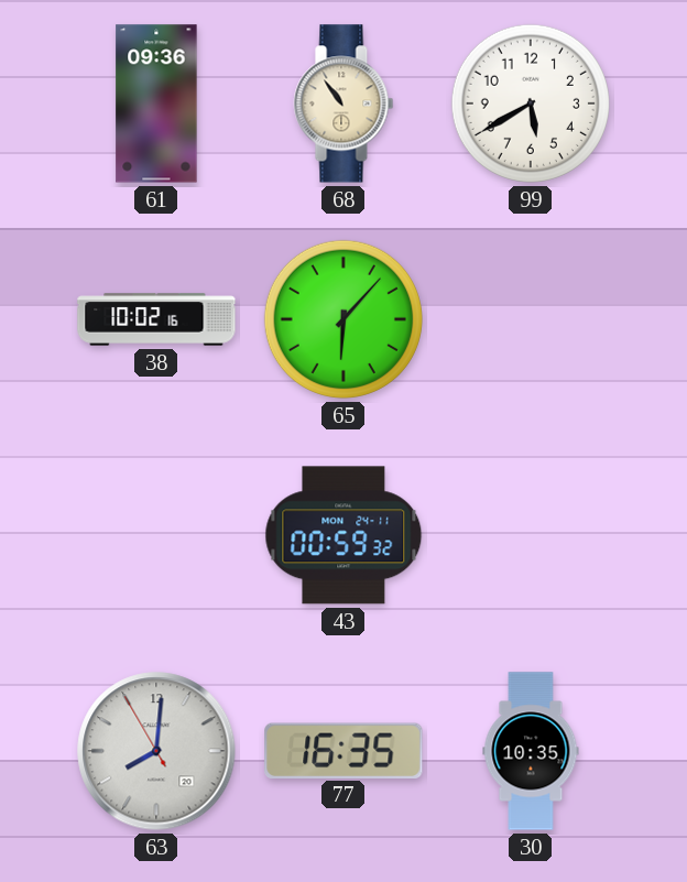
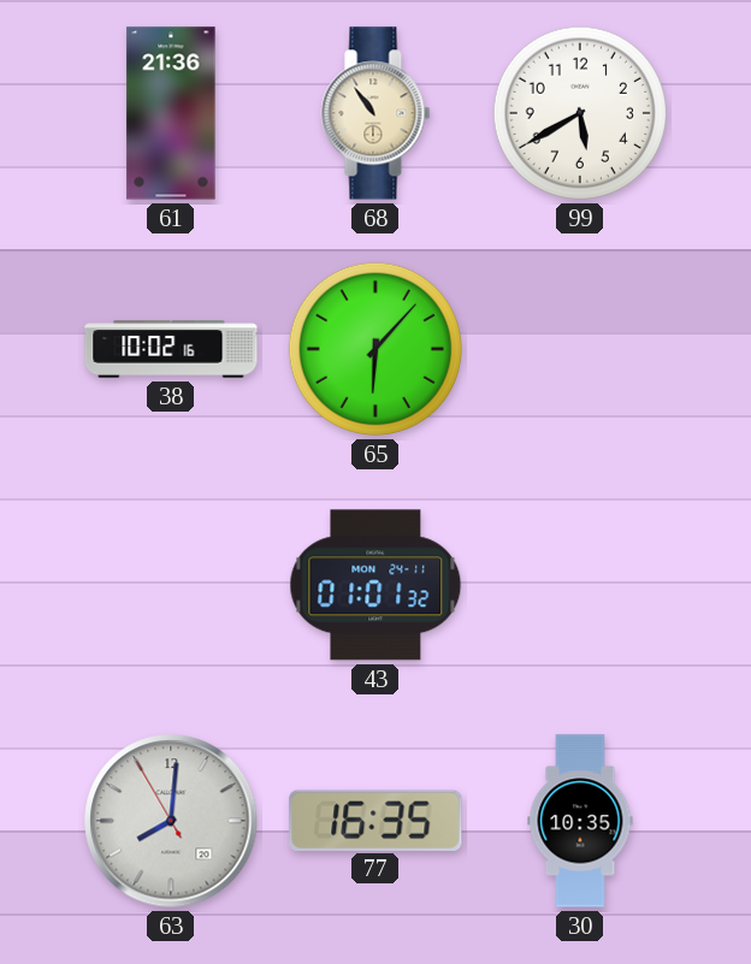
61: 09:36 -> 21:36 (171, 113)
43: 00:59 -> 01:01 (375, 585)
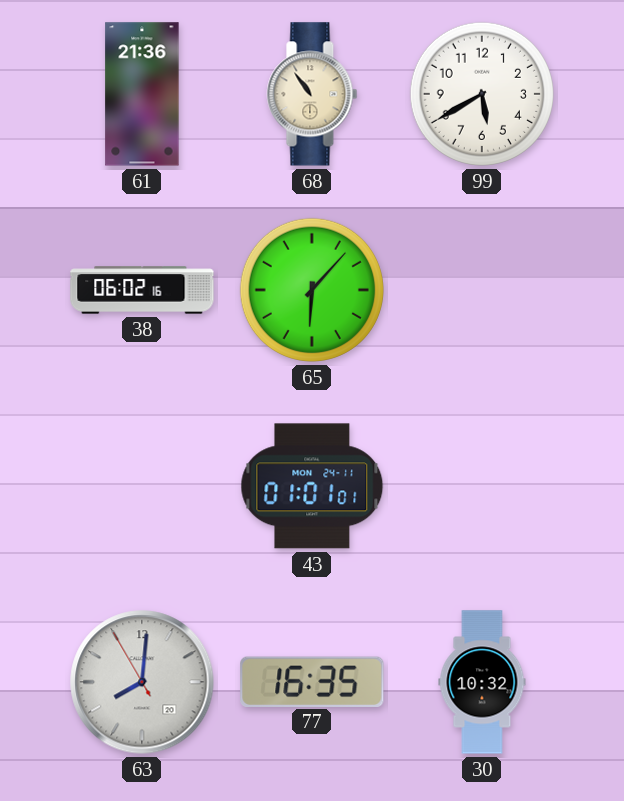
38: 10:02 -> 06:02 (142, 290)
43: 01:01:32 -> 01:01:01 (312, 486)
30: 10:35 -> 10:32 (482, 682)
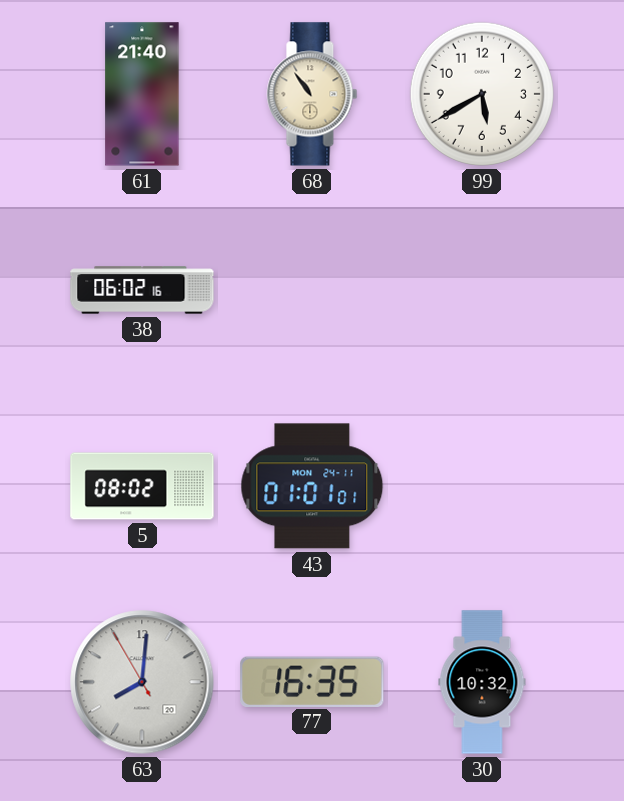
61: 21:36 -> 21:40 (142, 94)
65: 6:07 -> none (312, 290)
5: none -> 08:02 (142, 486)
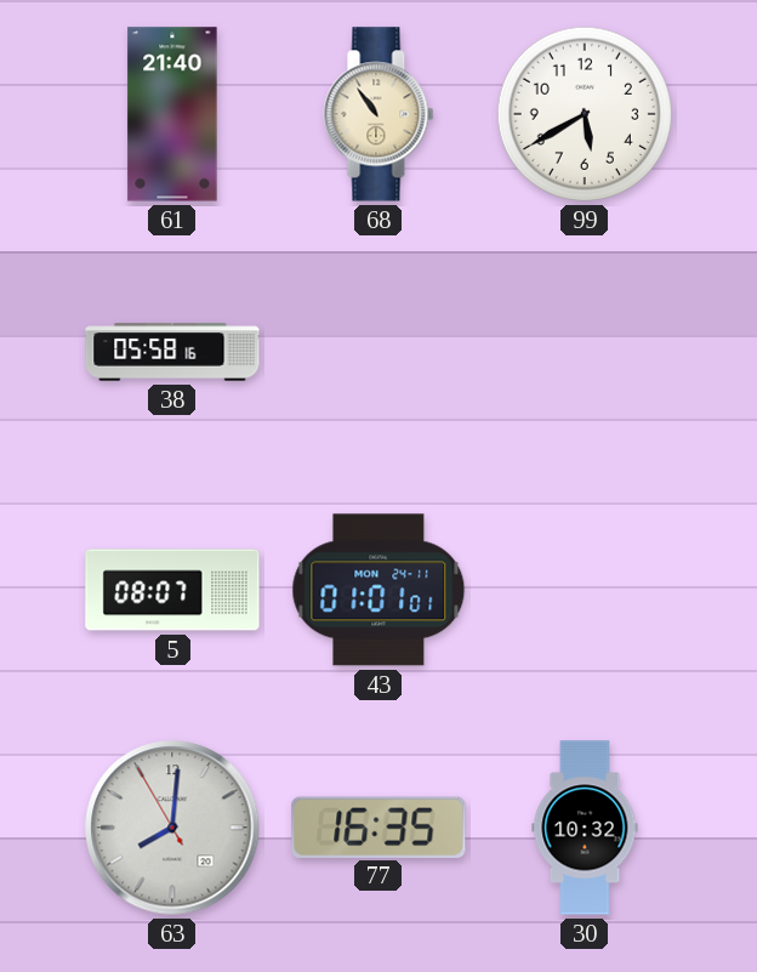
38: 06:02 -> 05:58 (172, 352)
5: 08:02 -> 08:07 (172, 590)
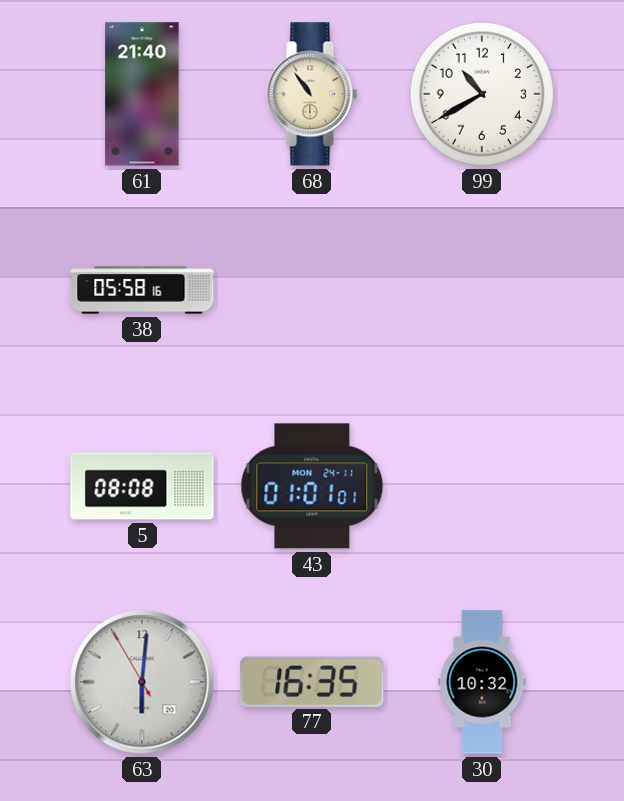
99: 5:40 -> 10:40 (482, 94)
5: 08:07 -> 08:08 (142, 486)
63: 8:00 -> 6:00 (142, 682)
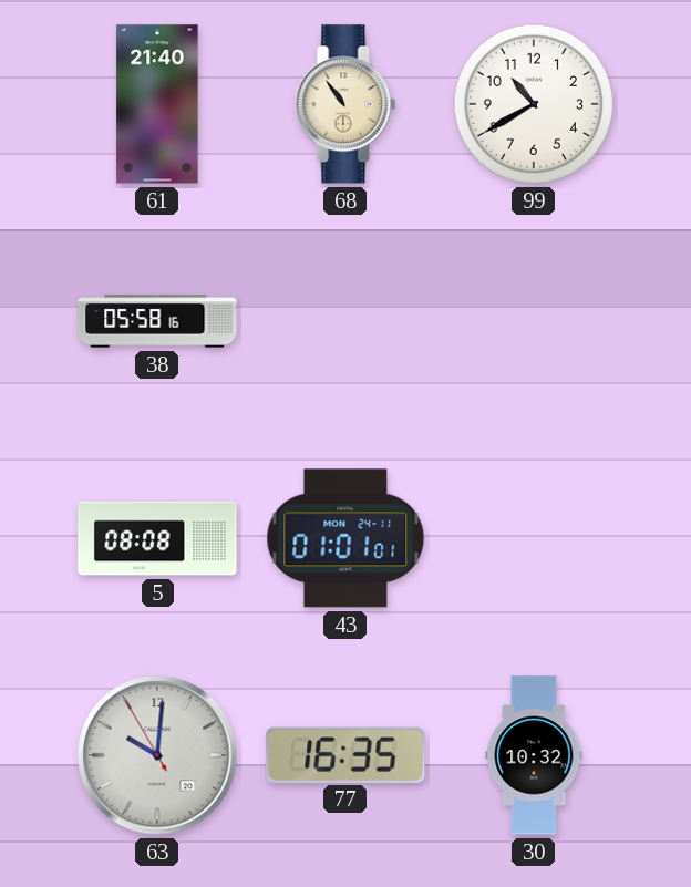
63: 6:00 -> 10:00 (157, 755)
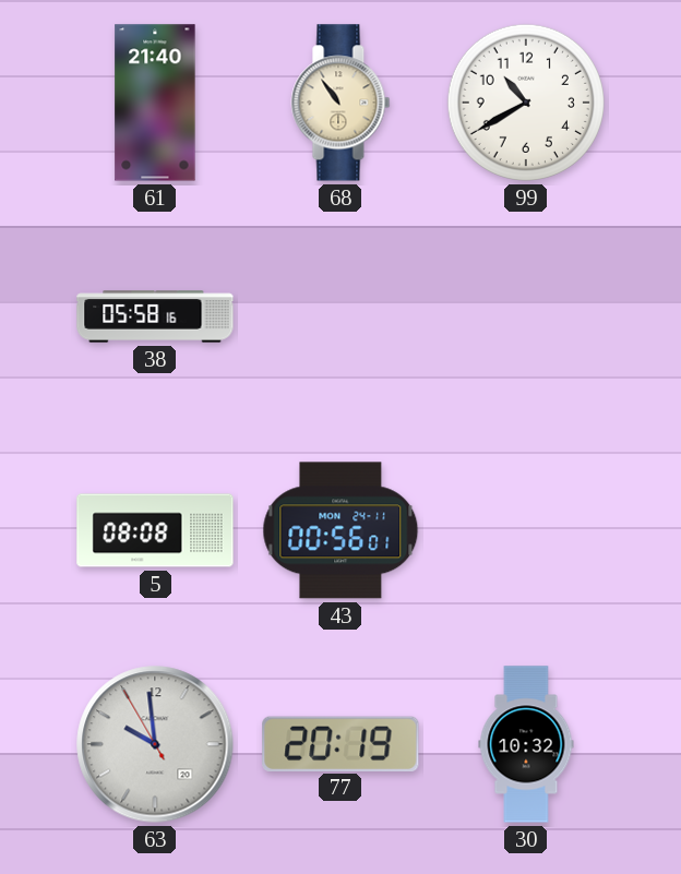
43: 01:01 -> 00:56 (340, 530)
63: 10:00 -> 9:58 (155, 744)
77: 16:35 -> 20:19 (340, 743)
